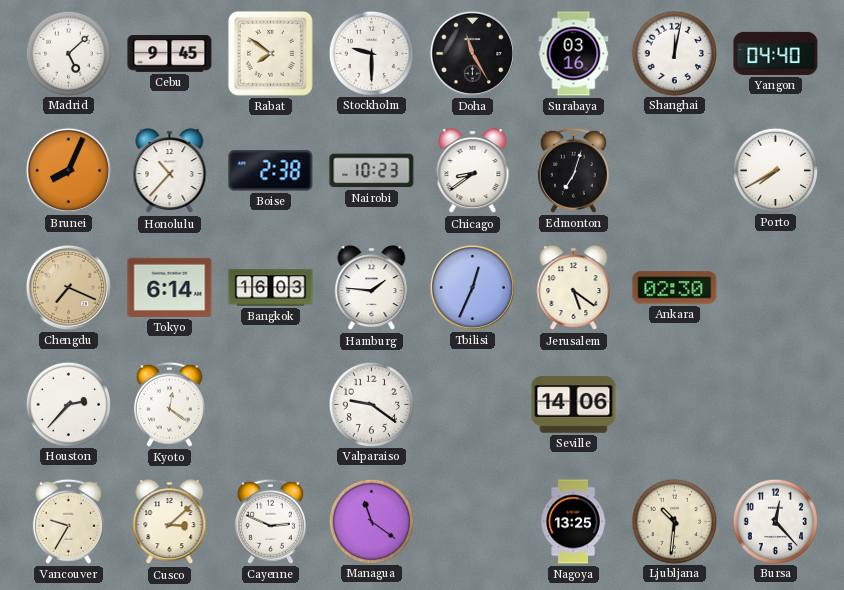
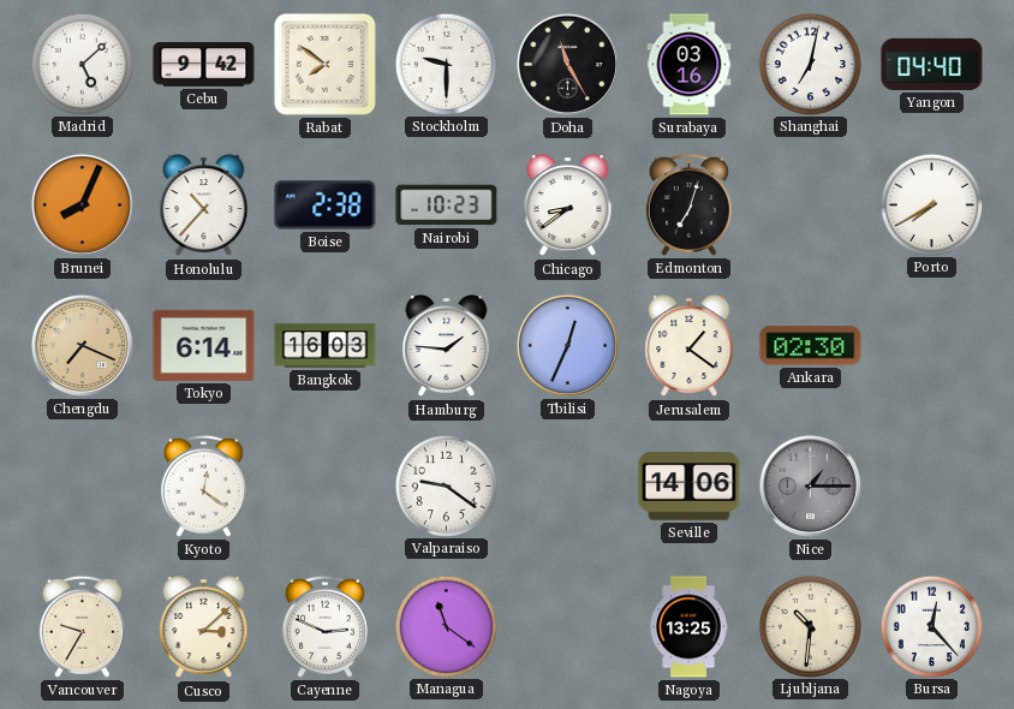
Cebu: 9:45 -> 9:42 (204, 65)
Shanghai: 12:02 -> 7:02 (810, 64)
Jerusalem: 5:21 -> 1:21 (690, 346)
Houston: 2:37 -> none (68, 404)
Nice: none -> 1:15 (810, 485)
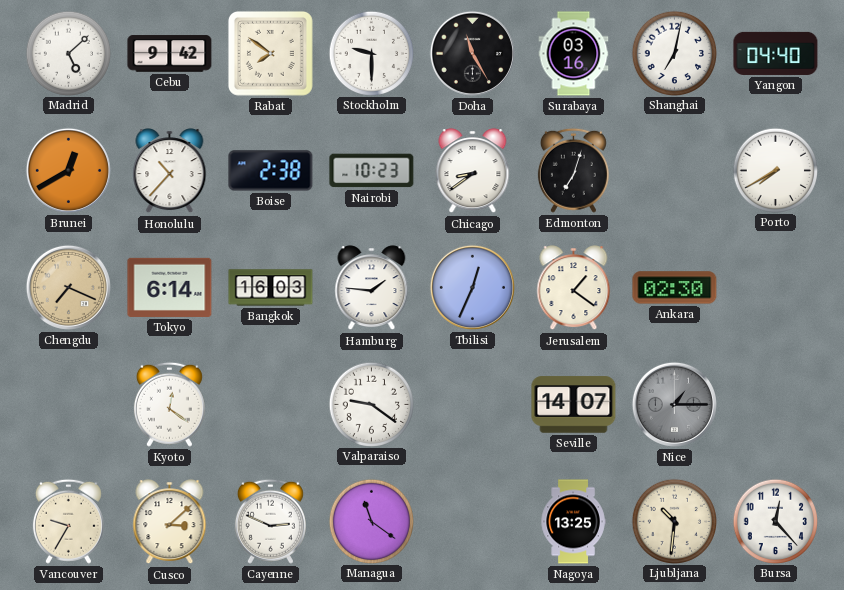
Brunei: 8:04 -> 12:40 (68, 170)
Seville: 14:06 -> 14:07 (574, 405)
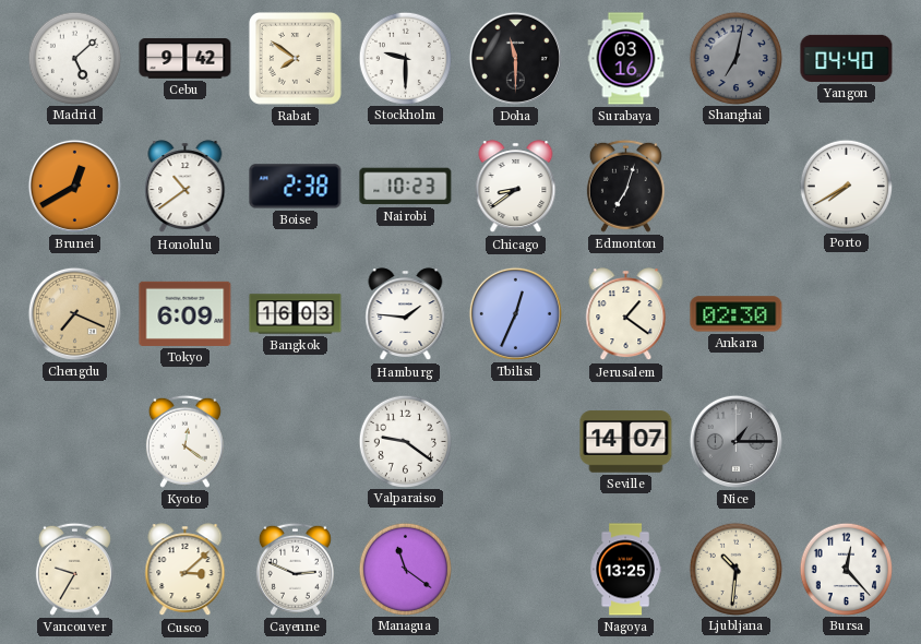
Doha: 11:25 -> 11:30 (515, 58)
Shanghai dial: white -> grey (735, 58)
Honolulu: 10:37 -> 10:39 (186, 187)
Tokyo: 6:14 -> 6:09 (186, 313)
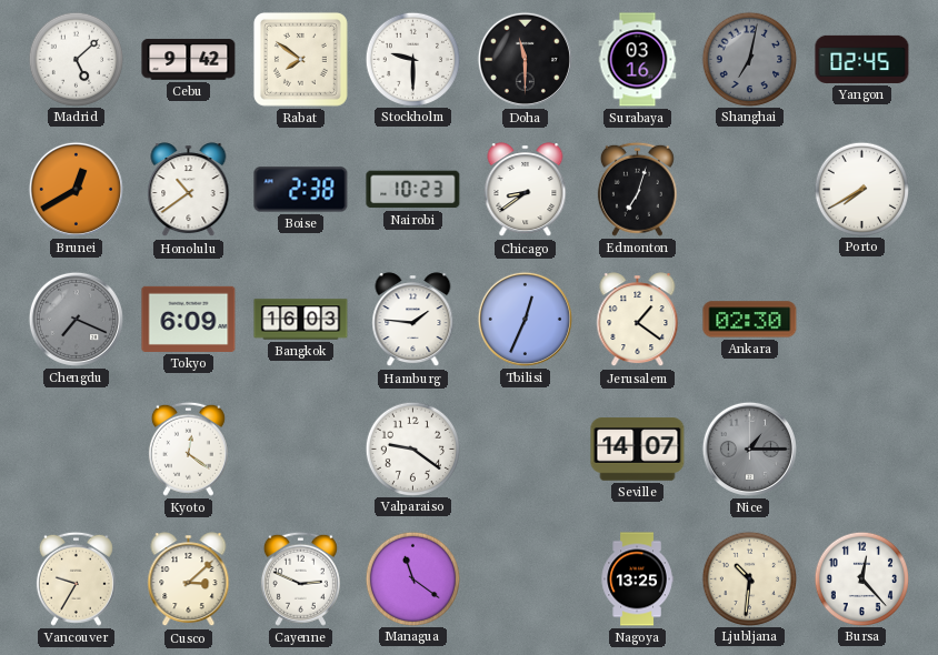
Yangon: 04:40 -> 02:45 (862, 59)
Chengdu dial: champagne -> grey (76, 319)
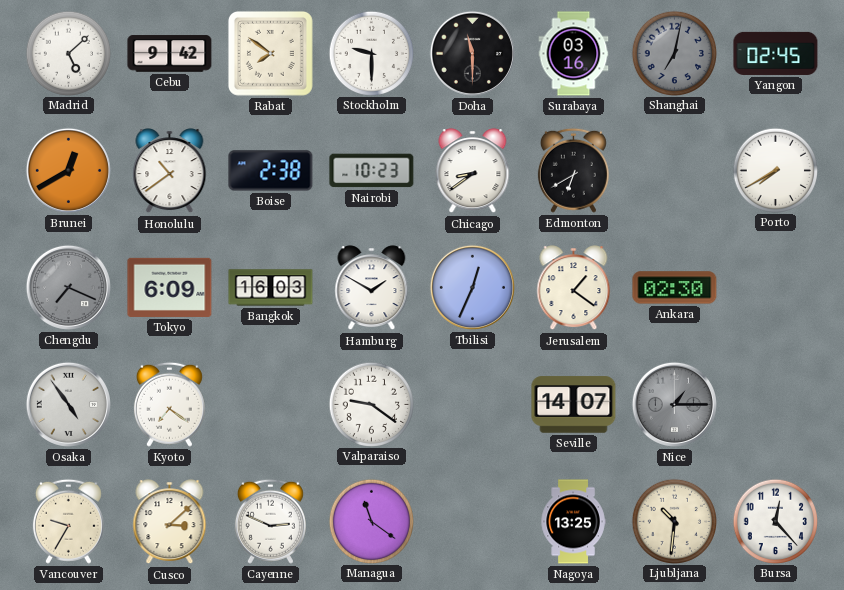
Edmonton: 7:03 -> 6:40 (573, 170)
Hamburg: 1:46 -> 1:50 (372, 288)
Osaka: none -> 4:54 (68, 404)
Kyoto: 12:21 -> 7:21 (169, 404)
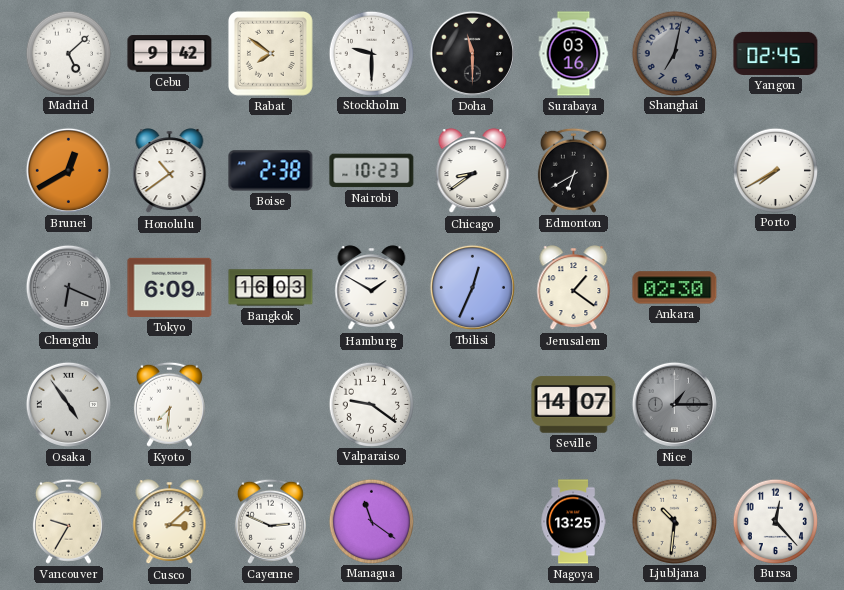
Chengdu: 7:19 -> 6:19 (68, 287)
Kyoto: 7:21 -> 7:31 (169, 404)
